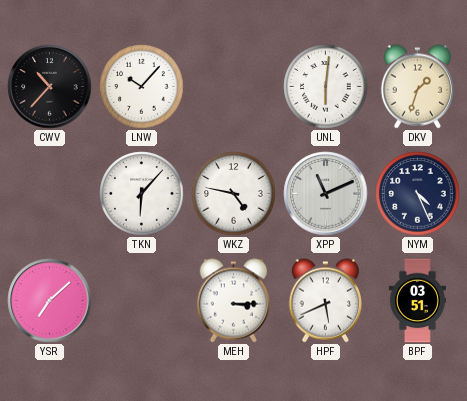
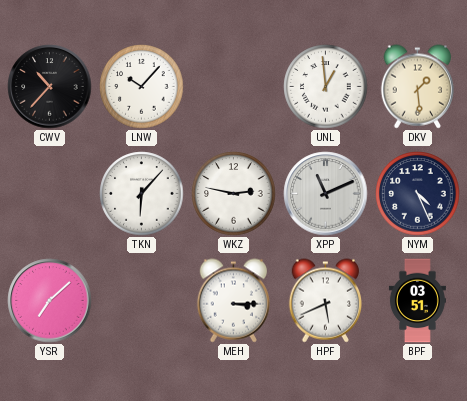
UNL: 6:01 -> 12:59 (326, 87)
DKV: 1:33 -> 1:29 (417, 87)
WKZ: 4:47 -> 2:47 (234, 194)
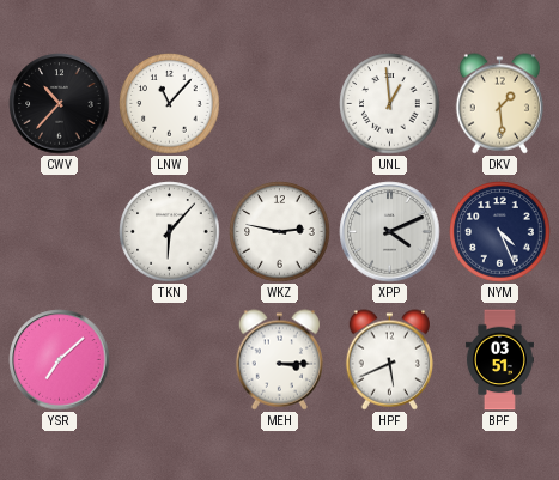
LNW: 10:07 -> 11:07 (170, 104)
XPP: 11:11 -> 4:11 (390, 232)
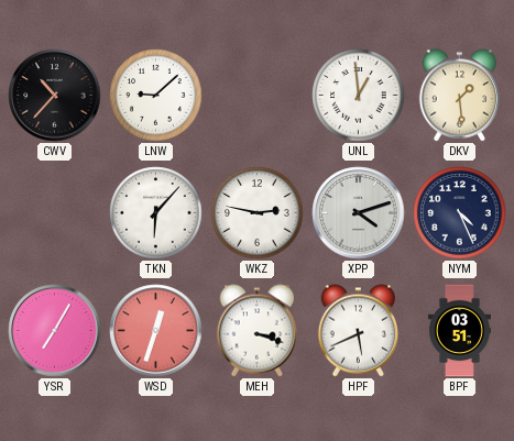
LNW: 11:07 -> 9:08 (156, 96)
XPP: 4:11 -> 4:12 (359, 213)
YSR: 7:08 -> 7:05 (55, 331)
WSD: none -> 12:33 (156, 331)
MEH: 3:15 -> 3:18 (256, 331)
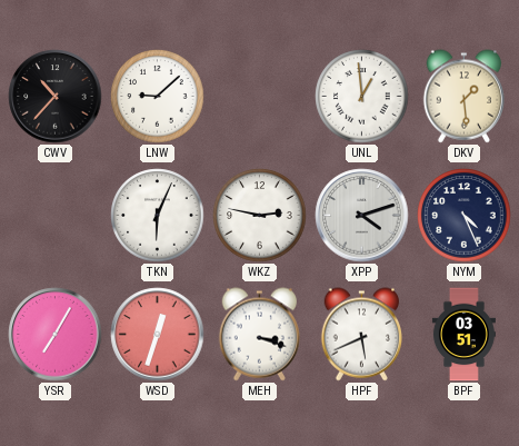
TKN: 6:07 -> 6:04 (158, 216)
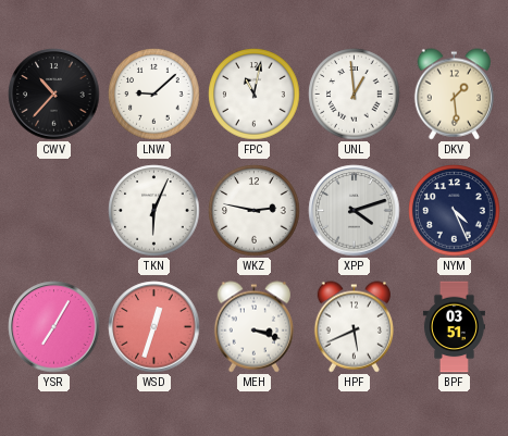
FPC: none -> 11:02 (255, 95)
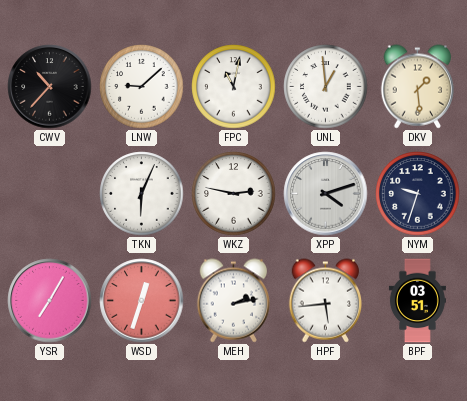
NYM: 4:26 -> 9:33 (418, 194)
MEH: 3:18 -> 2:13 (233, 301)
HPF: 5:41 -> 5:44 (325, 301)
